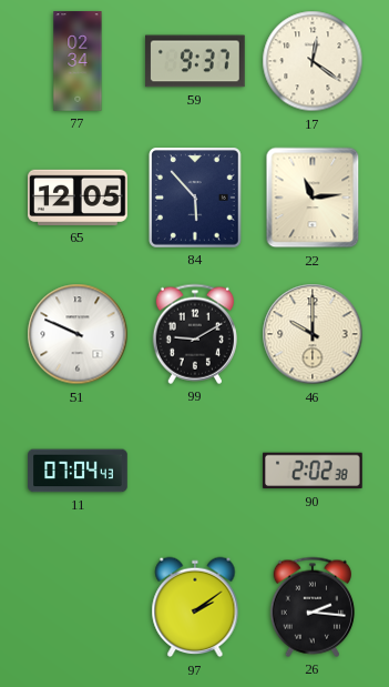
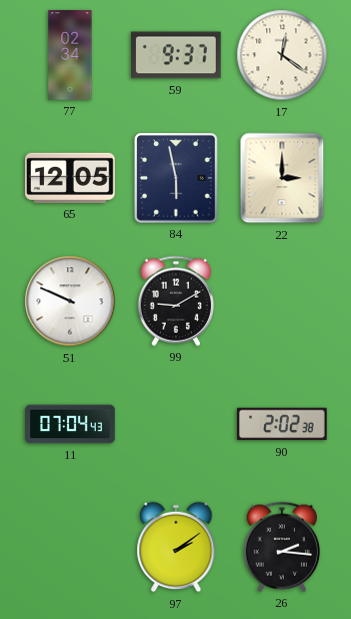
84: 5:53 -> 5:58 (177, 179)
22: 11:14 -> 3:00 (282, 178)
46: 10:00 -> none (313, 334)
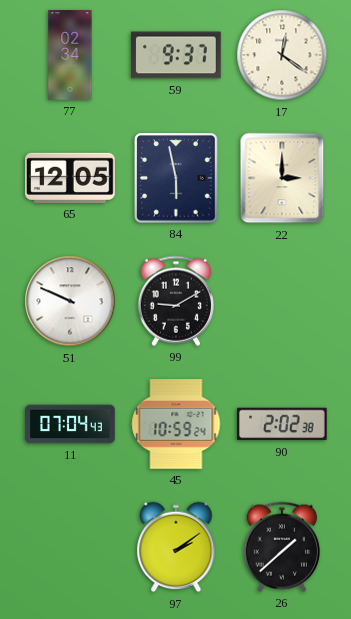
45: none -> 10:59 (176, 424)
26: 2:16 -> 1:38 (282, 547)
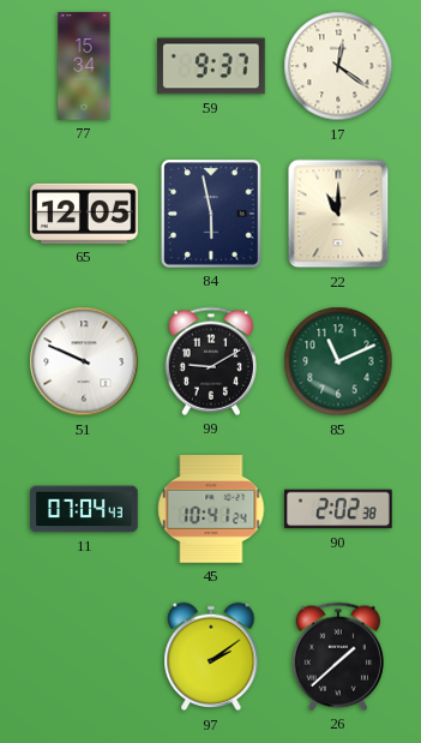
77: 02:34 -> 15:34 (84, 66)
22: 3:00 -> 11:00 (338, 214)
85: none -> 11:11 (338, 361)
45: 10:59 -> 10:41 (211, 509)
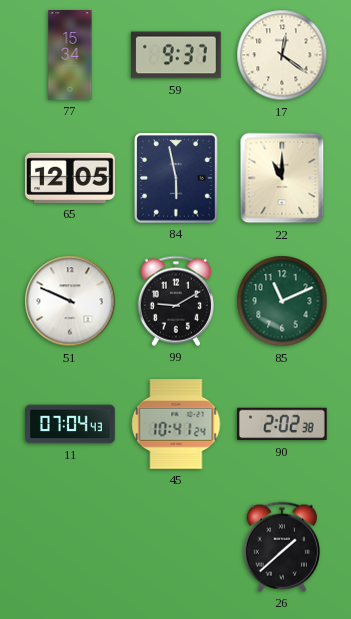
97: 2:09 -> none (211, 657)
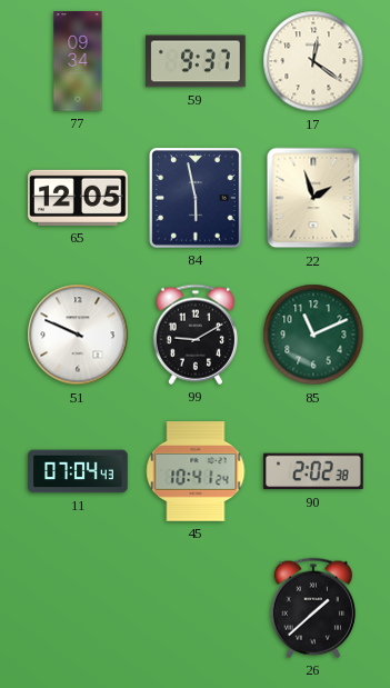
77: 15:34 -> 09:34 (78, 61)
22: 11:00 -> 1:57 (313, 198)
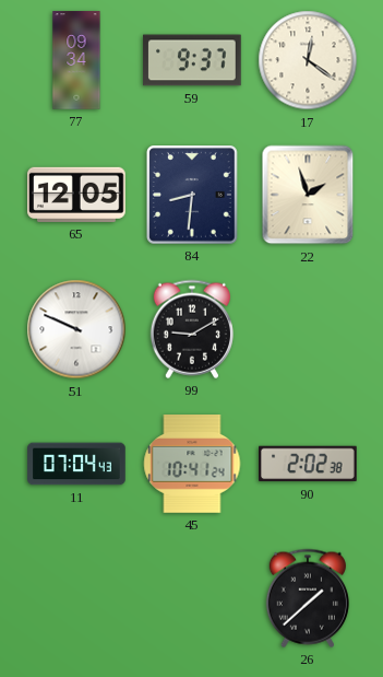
84: 5:58 -> 8:31 (193, 196)
85: 11:11 -> none (313, 335)
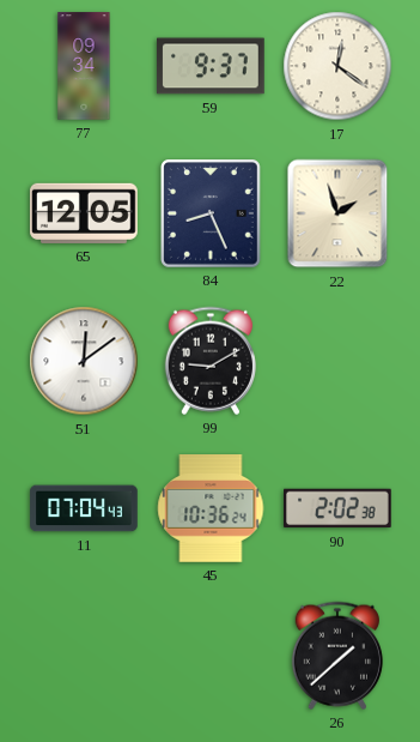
84: 8:31 -> 8:26 (212, 215)
51: 9:49 -> 12:09 (84, 361)
45: 10:41 -> 10:36 (211, 508)
